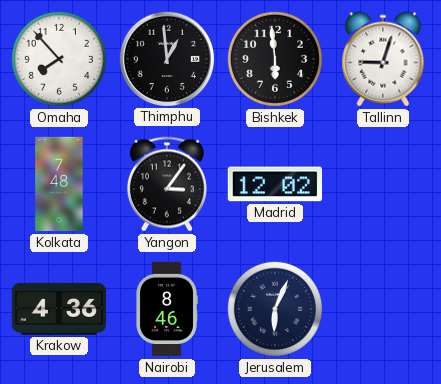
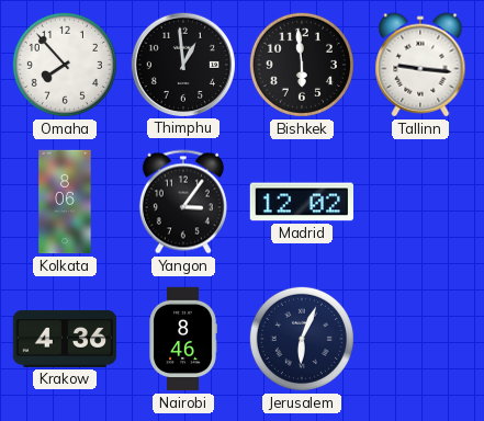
Tallinn: 9:03 -> 9:16 (420, 65)
Kolkata: 7:48 -> 8:06 (65, 202)
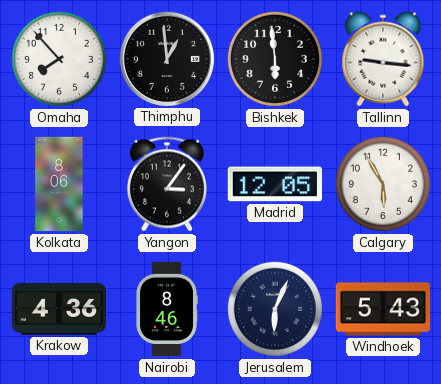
Madrid: 12:02 -> 12:05 (274, 184)
Calgary: none -> 5:55 (383, 184)
Windhoek: none -> 5:43 (382, 309)
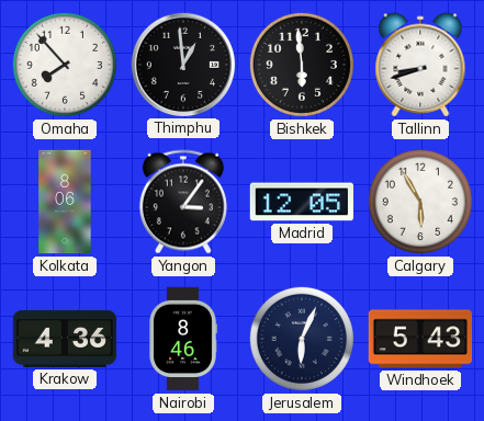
Tallinn: 9:16 -> 8:42 (420, 65)
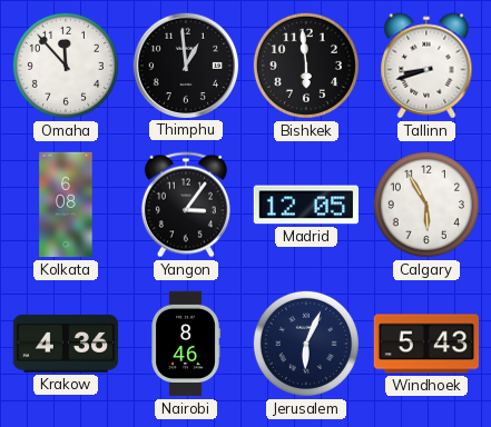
Omaha: 7:53 -> 11:53 (66, 66)
Kolkata: 8:06 -> 6:08 (66, 205)
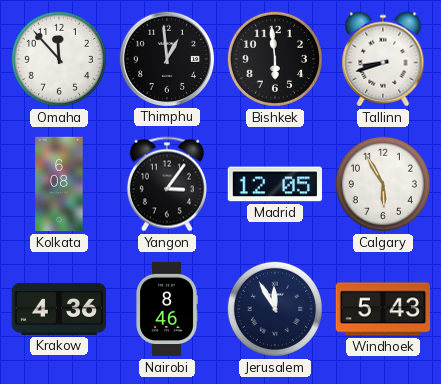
Jerusalem: 6:04 -> 11:55 (275, 309)
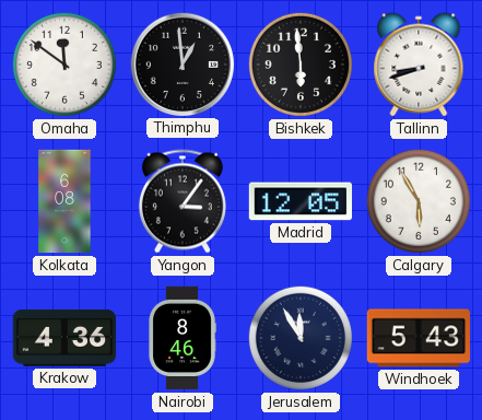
Omaha: 11:53 -> 11:51 (64, 65)
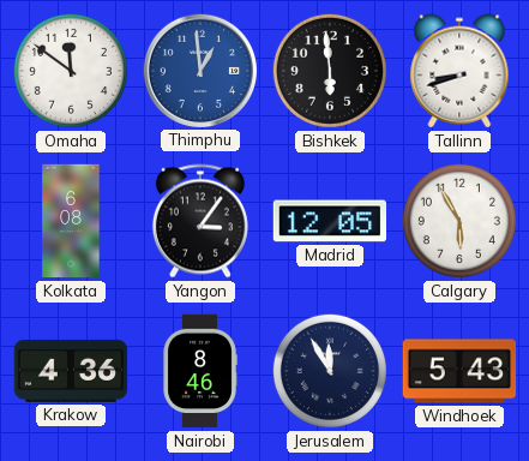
Thimphu dial: black -> blue (199, 70)
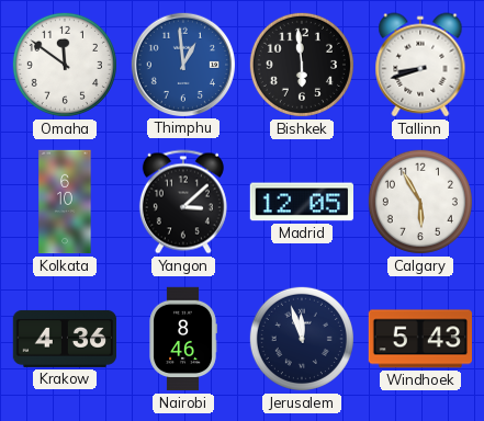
Kolkata: 6:08 -> 6:10 (65, 202)
Yangon: 3:06 -> 3:08 (183, 202)
Jerusalem: 11:55 -> 11:57 (302, 339)
